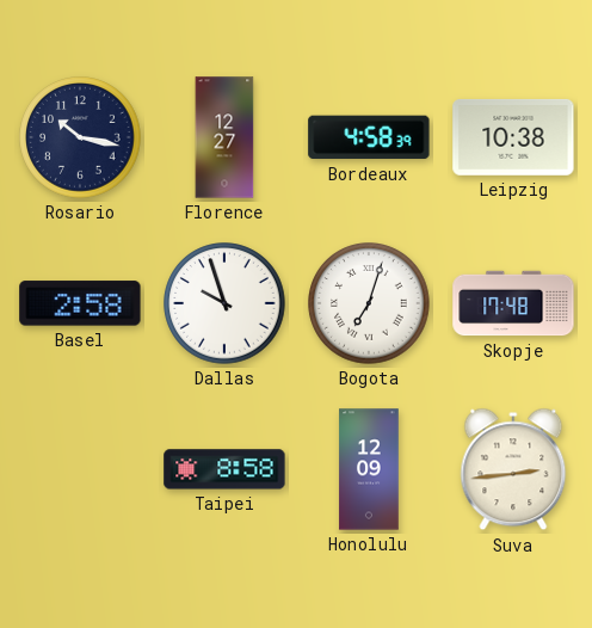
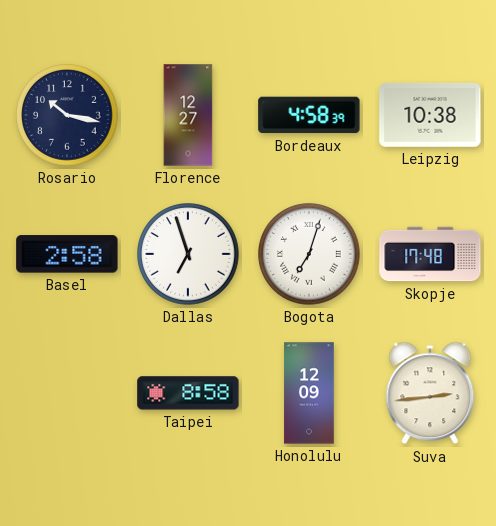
Dallas: 9:57 -> 6:57 (188, 254)
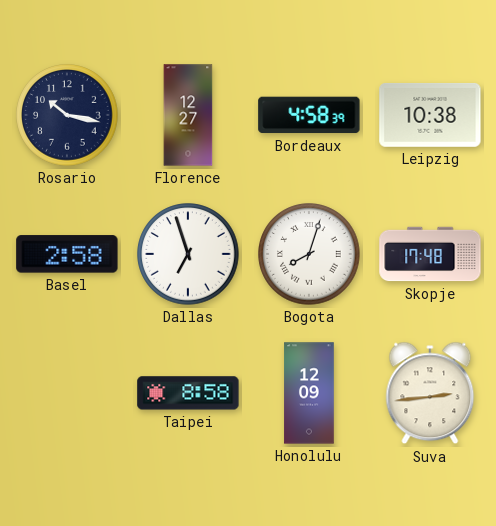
Bogota: 7:03 -> 8:03 (309, 254)
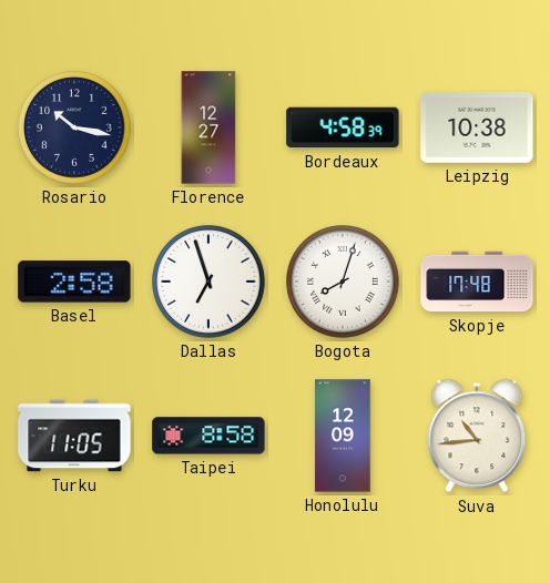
Turku: none -> 11:05 (74, 436)
Suva: 2:44 -> 10:44 (477, 436)
